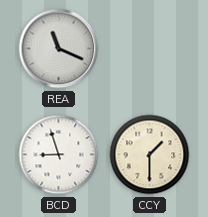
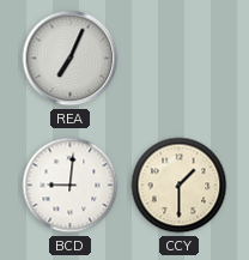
REA: 11:19 -> 7:04 (71, 59)
BCD: 8:57 -> 9:01 (71, 186)
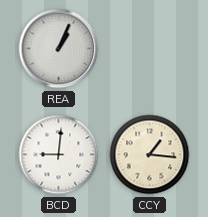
REA: 7:04 -> 1:04 (59, 49)
CCY: 1:30 -> 1:16 (150, 155)
